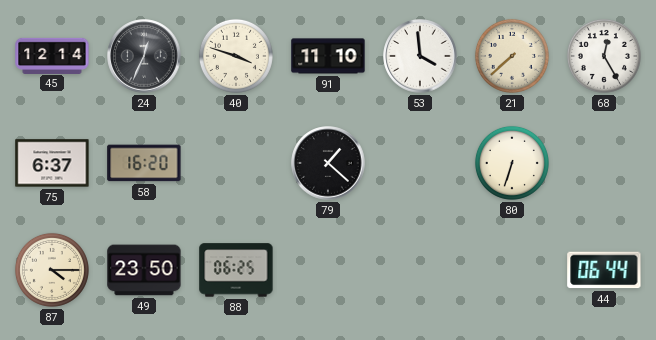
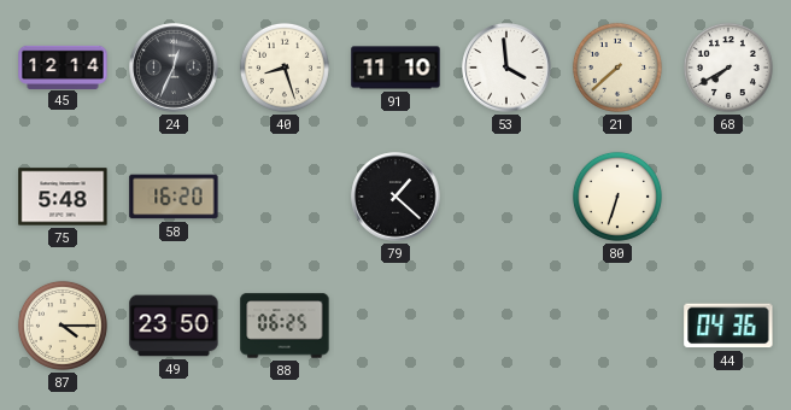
40: 3:48 -> 8:27 (285, 68)
68: 12:25 -> 7:40 (728, 68)
75: 6:37 -> 5:48 (63, 197)
44: 06:44 -> 04:36 (728, 326)
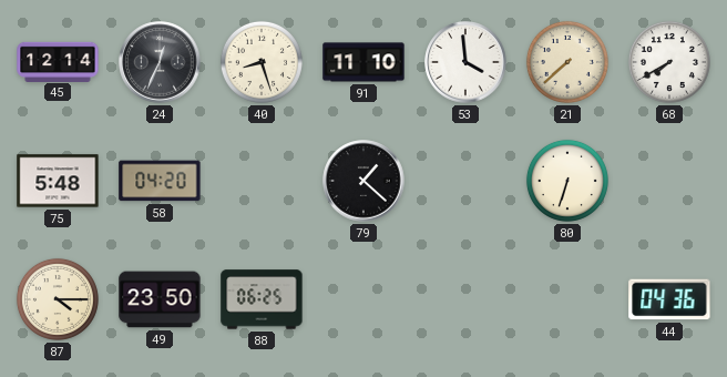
58: 16:20 -> 04:20 (160, 181)
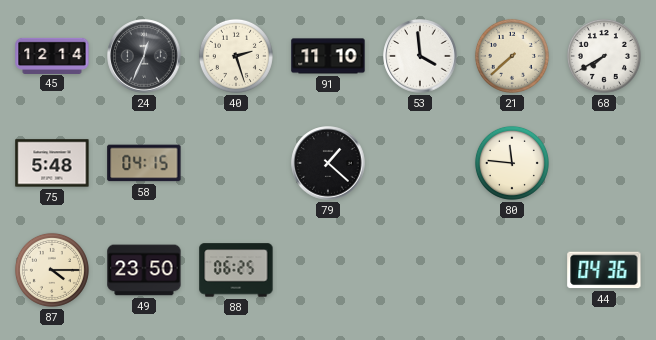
40: 8:27 -> 2:27 (236, 56)
58: 04:20 -> 04:15 (144, 163)
80: 6:33 -> 11:46 (512, 163)
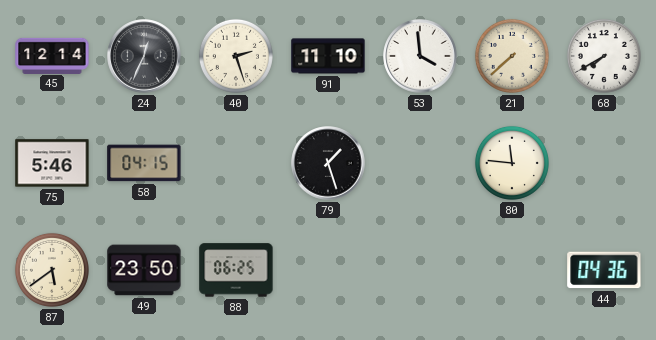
75: 5:48 -> 5:46 (52, 163)
79: 1:22 -> 1:27 (328, 163)
87: 4:15 -> 5:39 (52, 270)
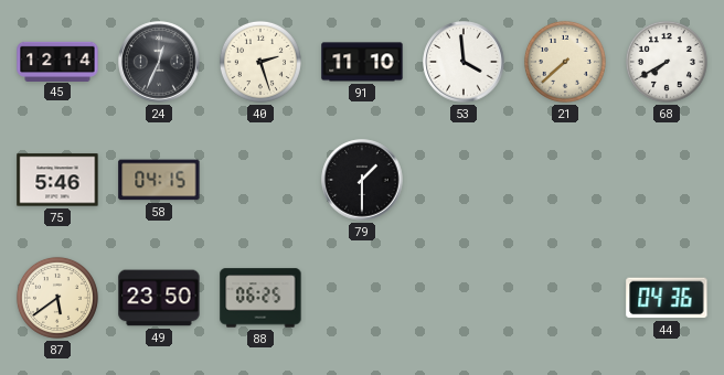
79: 1:27 -> 1:30 (362, 180)
80: 11:46 -> none (512, 163)
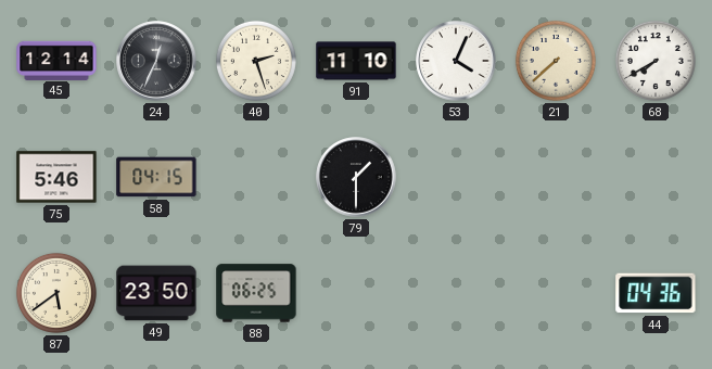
53: 3:59 -> 4:04 (456, 61)
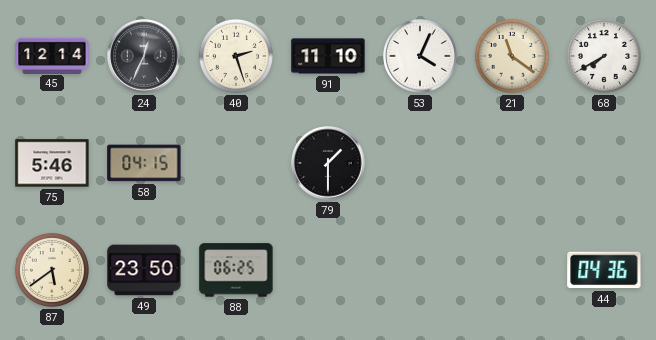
21: 7:38 -> 11:21 (512, 56)
